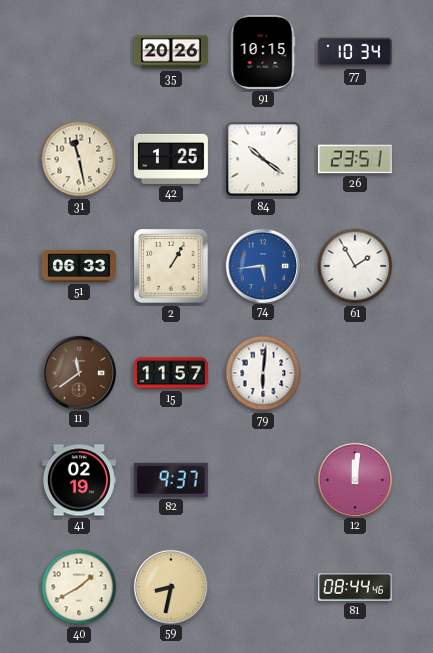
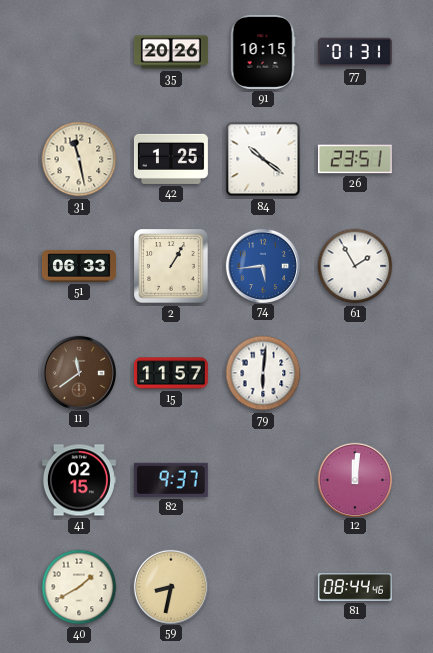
77: 10:34 -> 01:31 (355, 52)
41: 02:19 -> 02:15 (79, 480)
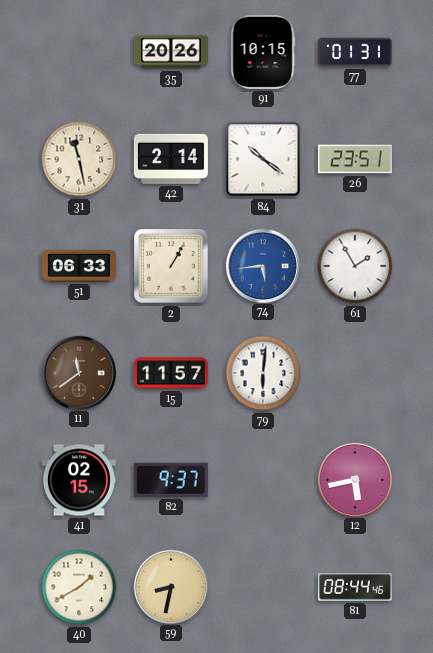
42: 1:25 -> 2:14 (171, 159)
12: 12:01 -> 5:43 (354, 479)
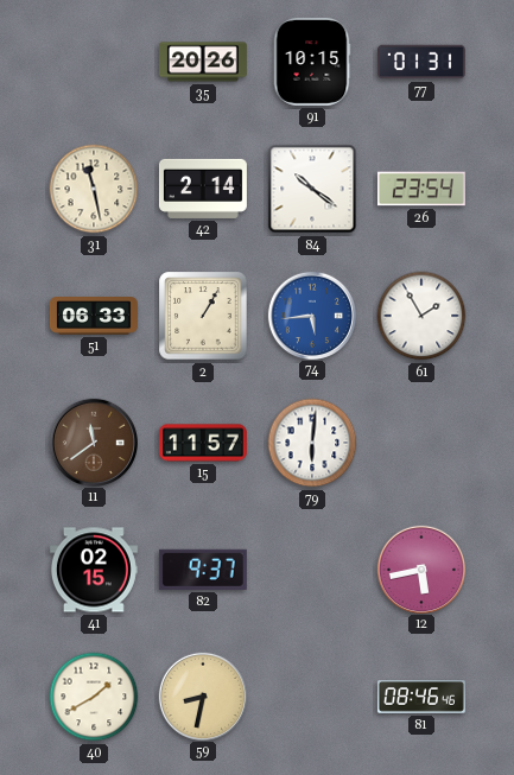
26: 23:51 -> 23:54 (421, 189)
81: 08:44 -> 08:46 (421, 697)
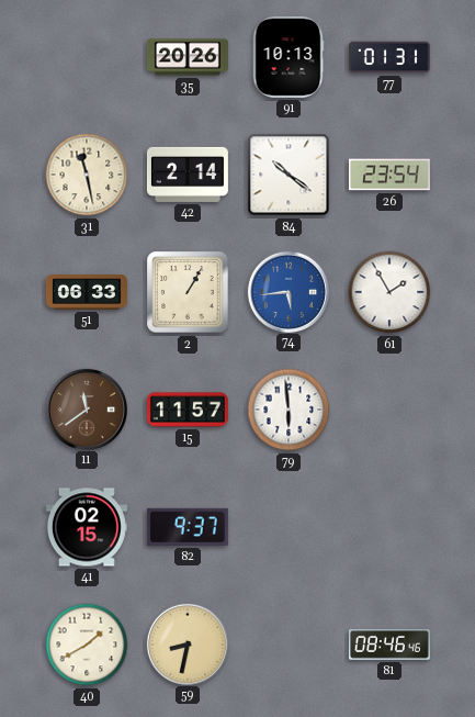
91: 10:15 -> 10:13 (289, 57)
79: 6:01 -> 5:59 (289, 410)
12: 5:43 -> none (420, 568)
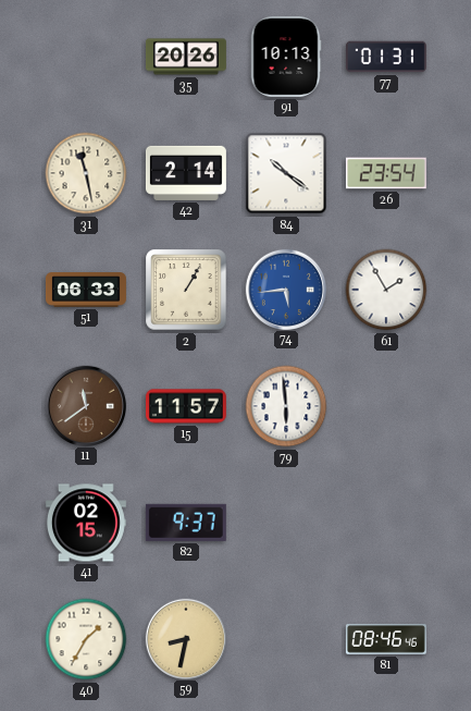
40: 1:40 -> 1:35 (86, 639)
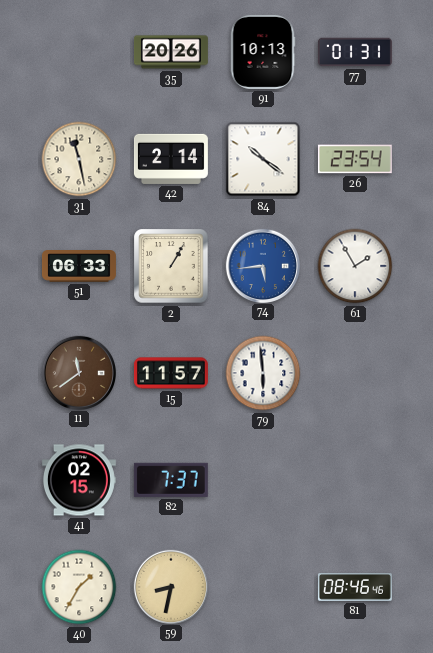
82: 9:37 -> 7:37 (171, 480)
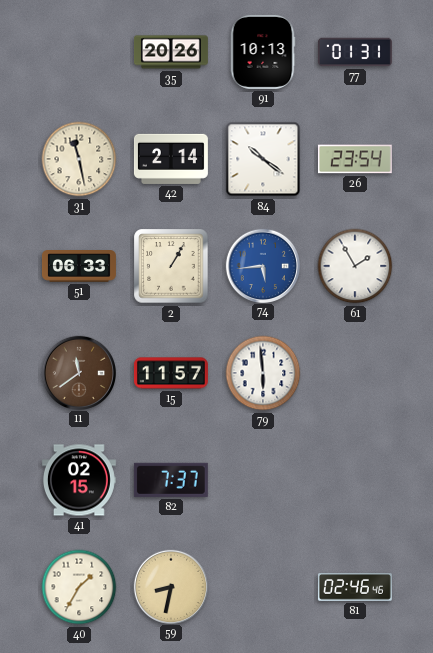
81: 08:46 -> 02:46 (355, 587)
